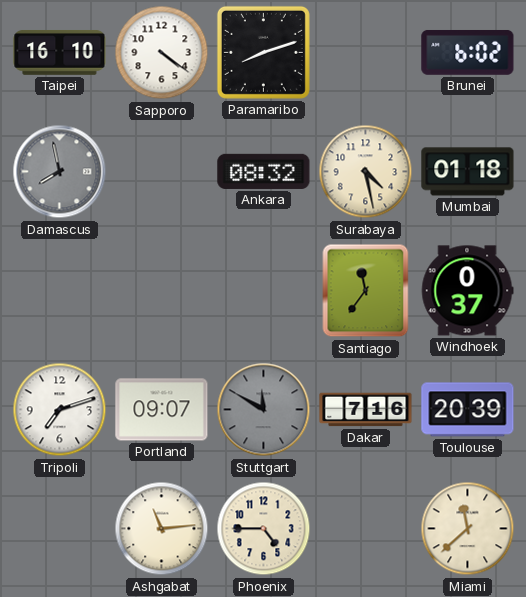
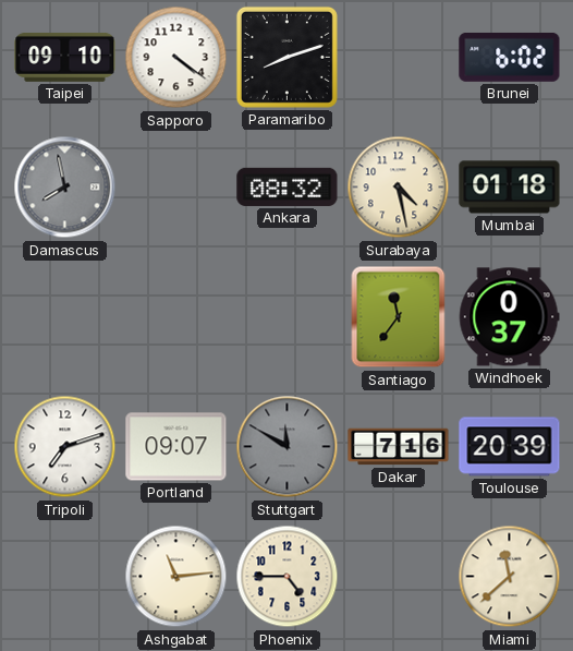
Taipei: 16:10 -> 09:10 (65, 57)
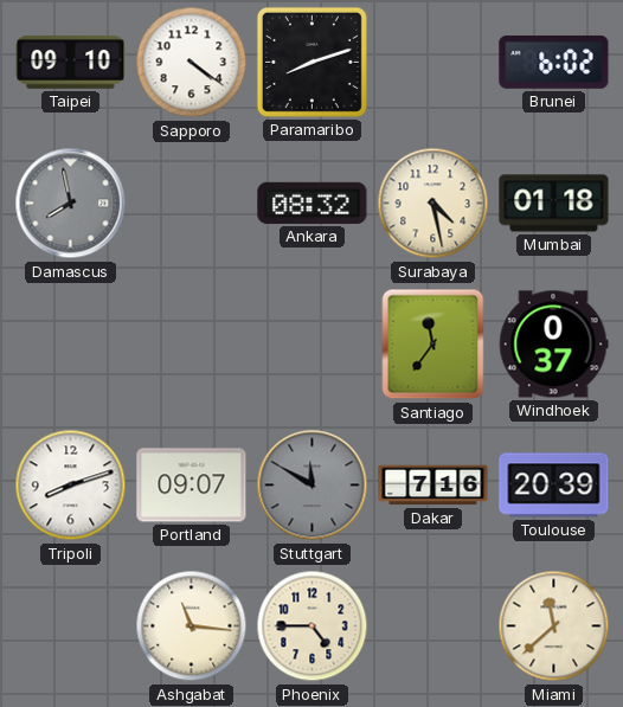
Tripoli: 7:12 -> 8:12 (71, 486)
Ashgabat: 11:14 -> 11:16 (192, 626)
